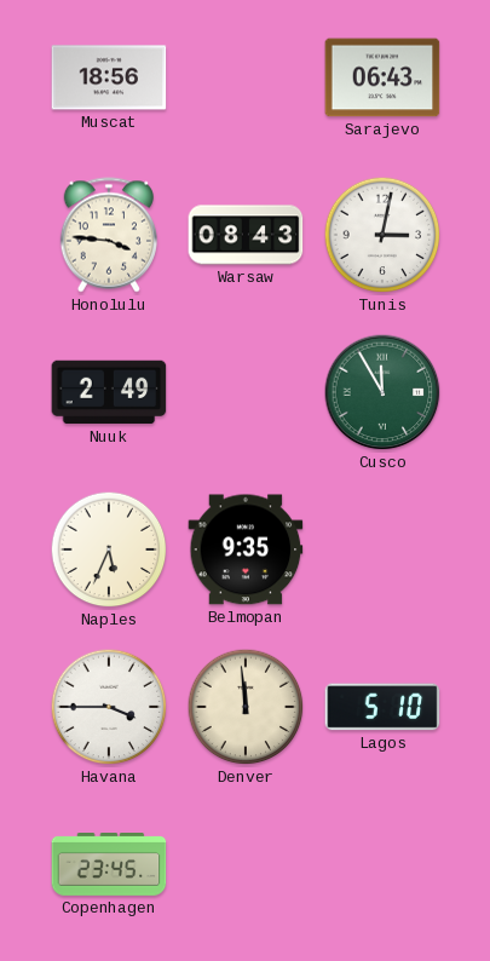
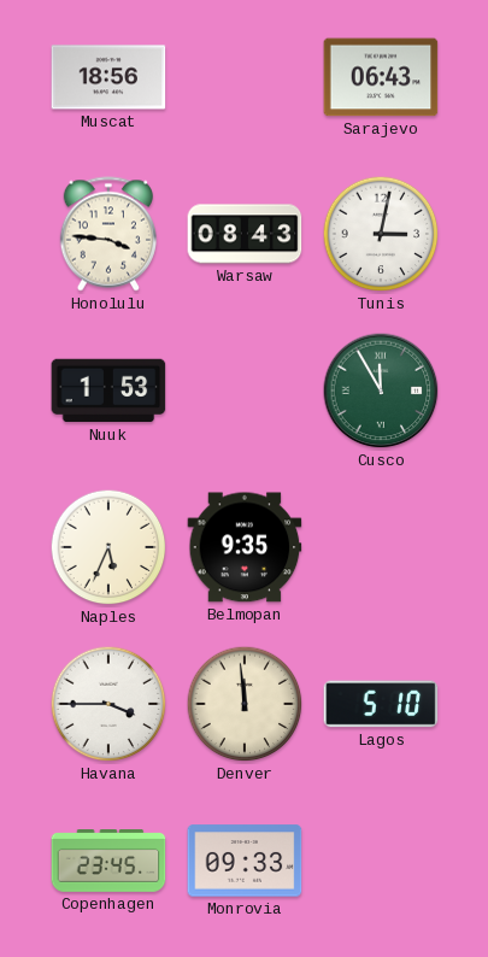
Nuuk: 2:49 -> 1:53 (108, 391)
Monrovia: none -> 09:33 (245, 861)
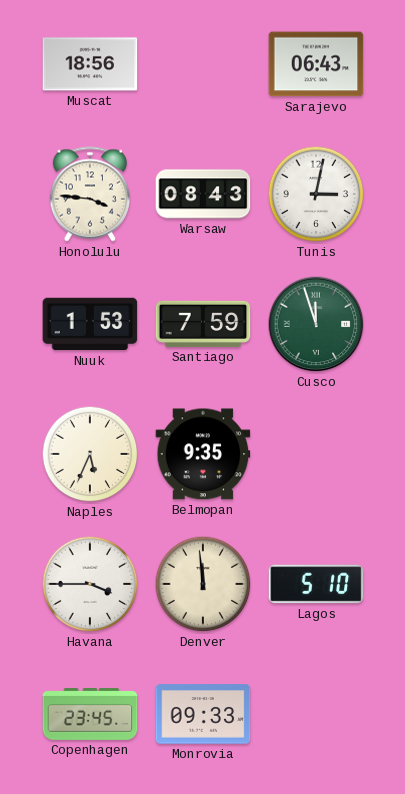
Santiago: none -> 7:59 (203, 324)
Cusco: 11:55 -> 11:57 (316, 324)
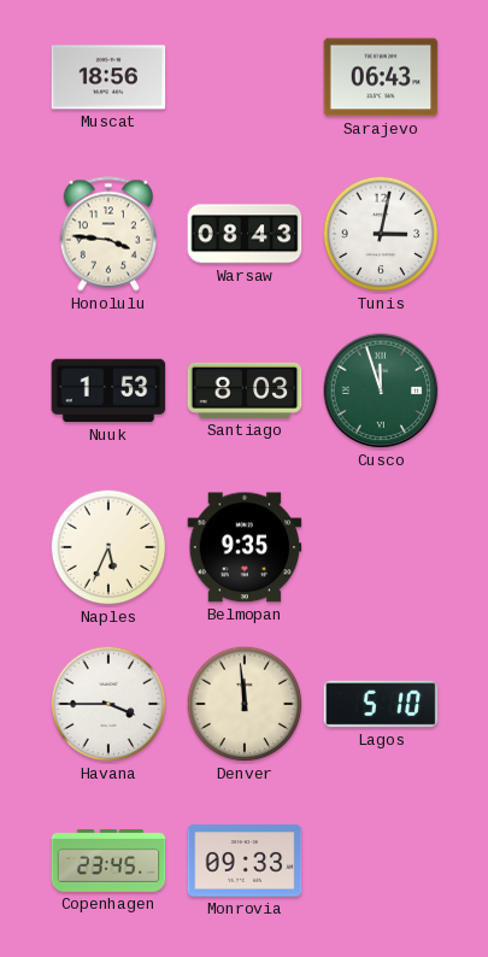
Santiago: 7:59 -> 8:03 (245, 391)
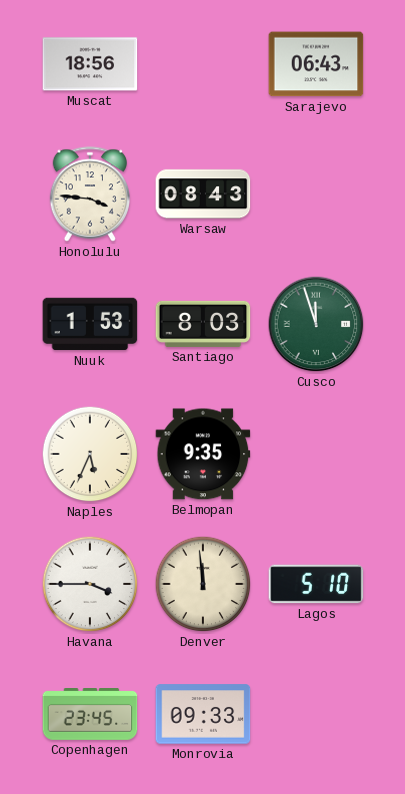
Tunis: 3:02 -> none (381, 234)
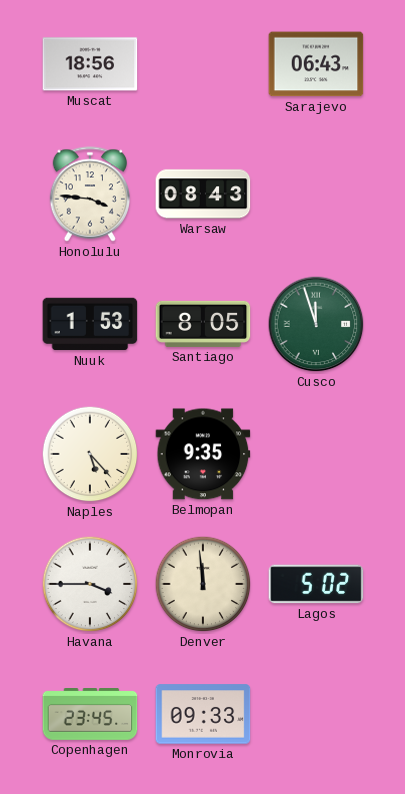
Santiago: 8:03 -> 8:05 (203, 324)
Naples: 5:34 -> 5:23 (90, 454)
Lagos: 5:10 -> 5:02 (316, 584)
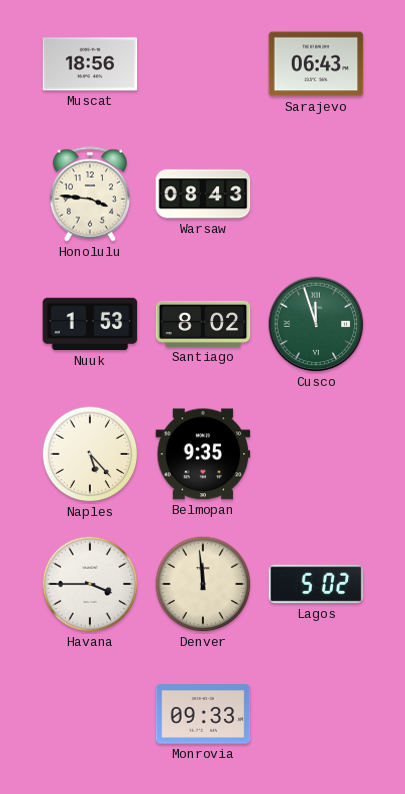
Santiago: 8:05 -> 8:02 (203, 324)
Copenhagen: 23:45 -> none (90, 715)
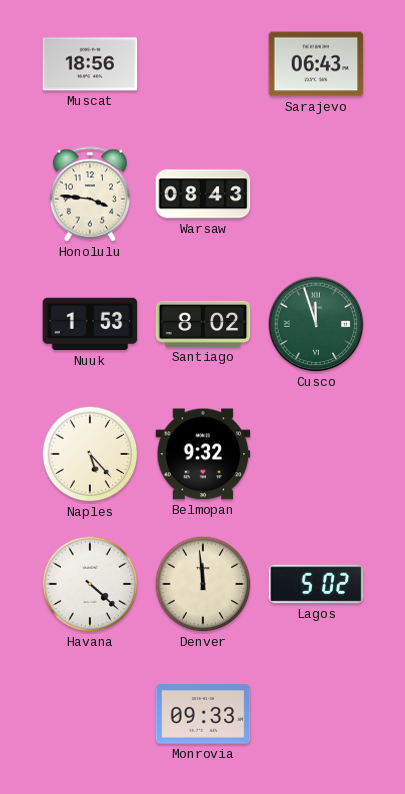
Belmopan: 9:35 -> 9:32 (203, 454)
Havana: 3:45 -> 4:22 (90, 584)
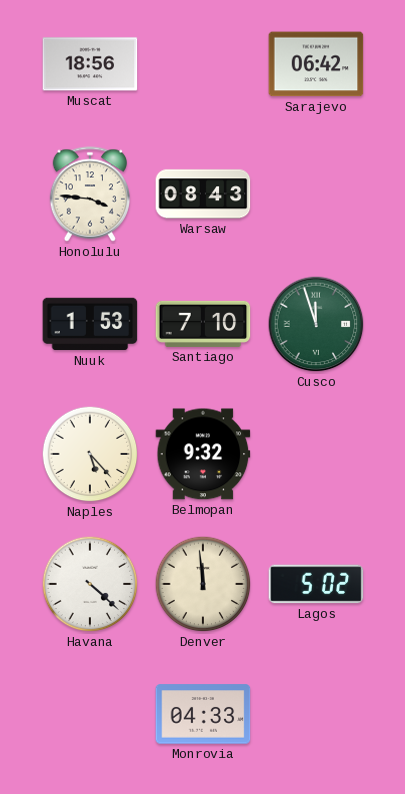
Sarajevo: 06:43 -> 06:42 (316, 64)
Santiago: 8:02 -> 7:10 (203, 324)
Monrovia: 09:33 -> 04:33 (203, 714)
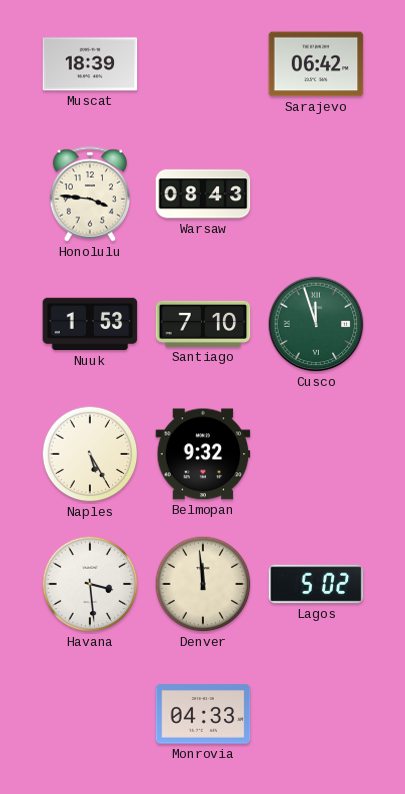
Muscat: 18:56 -> 18:39 (90, 64)
Naples: 5:23 -> 5:25 (90, 454)
Havana: 4:22 -> 3:29 (90, 584)
